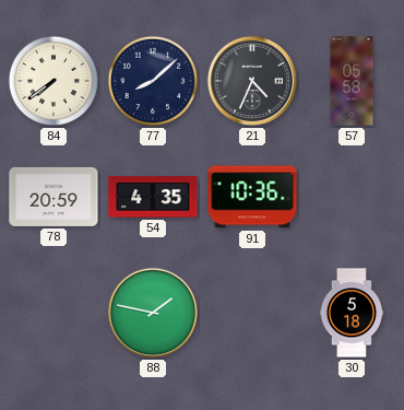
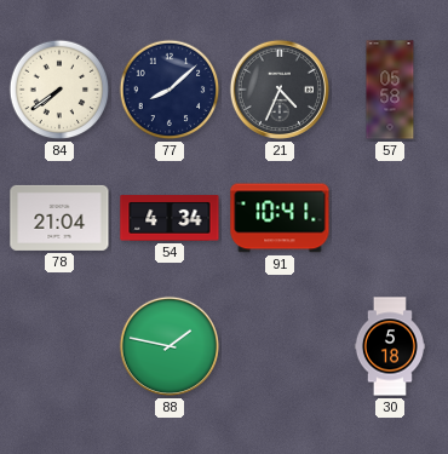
78: 20:59 -> 21:04 (59, 218)
54: 4:35 -> 4:34 (170, 218)
91: 10:36 -> 10:41 (280, 218)
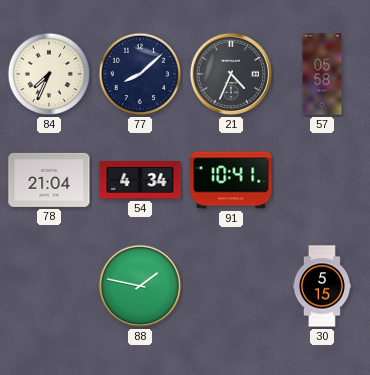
84: 7:39 -> 7:34 (49, 74)
30: 5:18 -> 5:15 (322, 286)
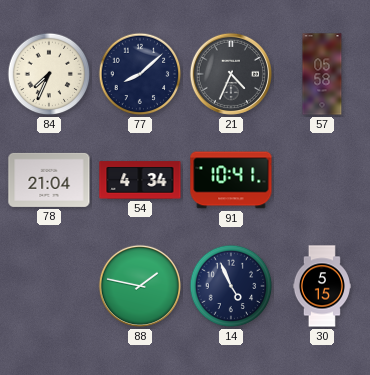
14: none -> 4:56 (231, 286)
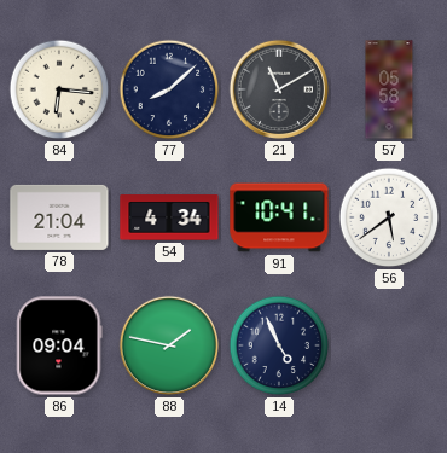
84: 7:34 -> 6:16 (59, 89)
21: 4:34 -> 11:10 (279, 89)
56: none -> 5:39 (389, 217)
86: none -> 09:04 (59, 345)
30: 5:15 -> none (322, 286)
